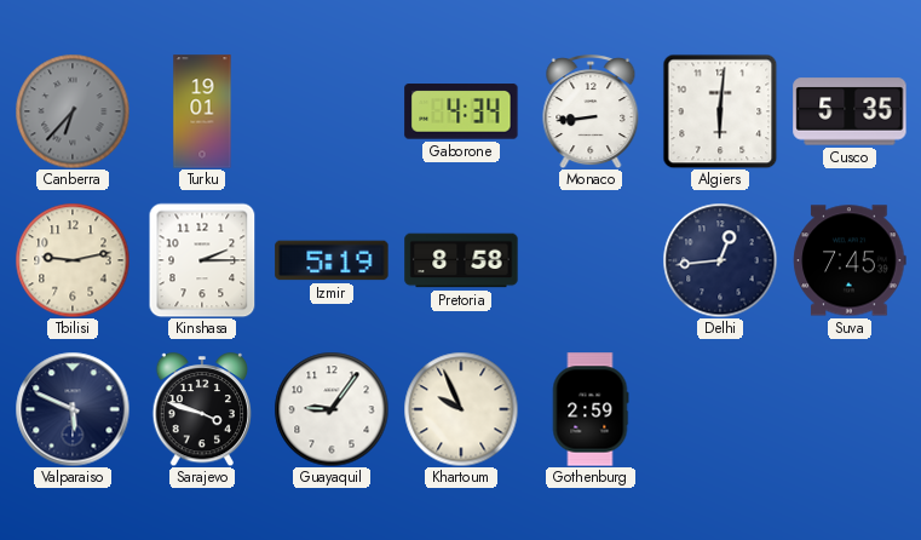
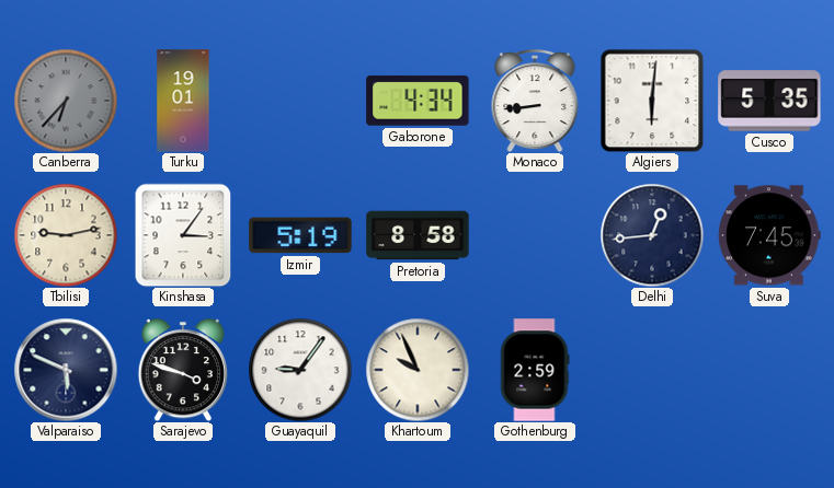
Kinshasa: 2:15 -> 3:06 (183, 235)
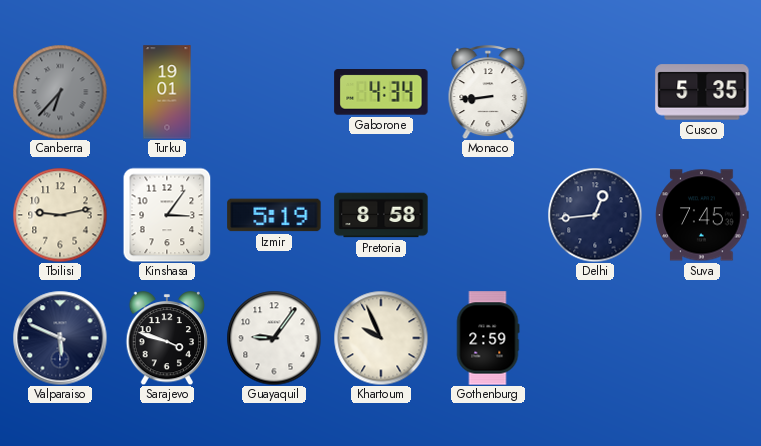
Algiers: 6:01 -> none (652, 101)
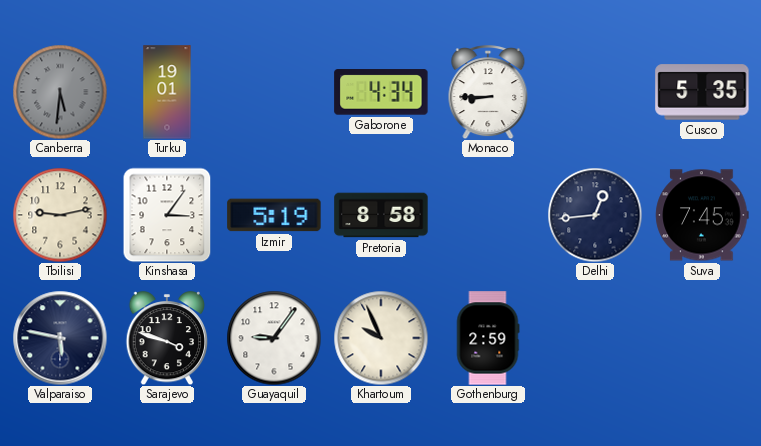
Canberra: 6:37 -> 5:31 (60, 92)
Monaco: 8:44 -> 8:45 (488, 92)
Valparaiso: 5:49 -> 5:47 (60, 338)
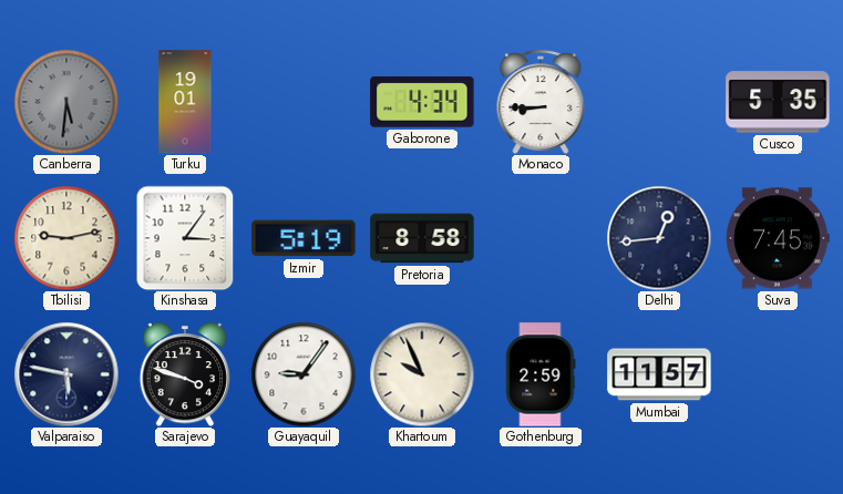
Mumbai: none -> 11:57 (659, 374)
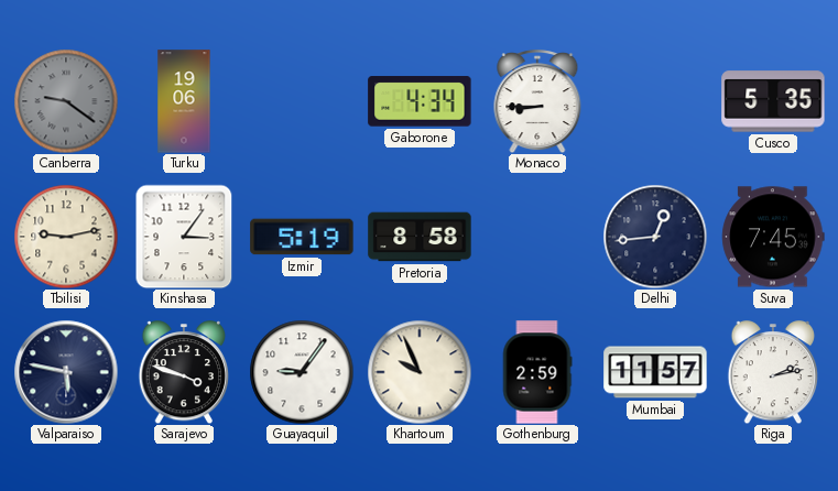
Canberra: 5:31 -> 9:21 (66, 101)
Turku: 19:01 -> 19:06 (184, 101)
Riga: none -> 2:13 (773, 372)
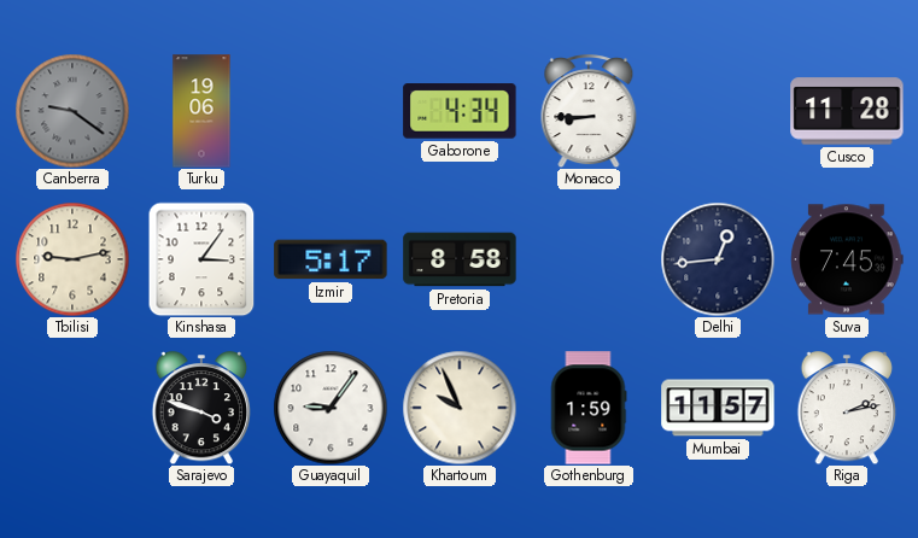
Cusco: 5:35 -> 11:28 (847, 111)
Izmir: 5:19 -> 5:17 (331, 259)
Valparaiso: 5:47 -> none (66, 372)
Gothenburg: 2:59 -> 1:59 (589, 408)
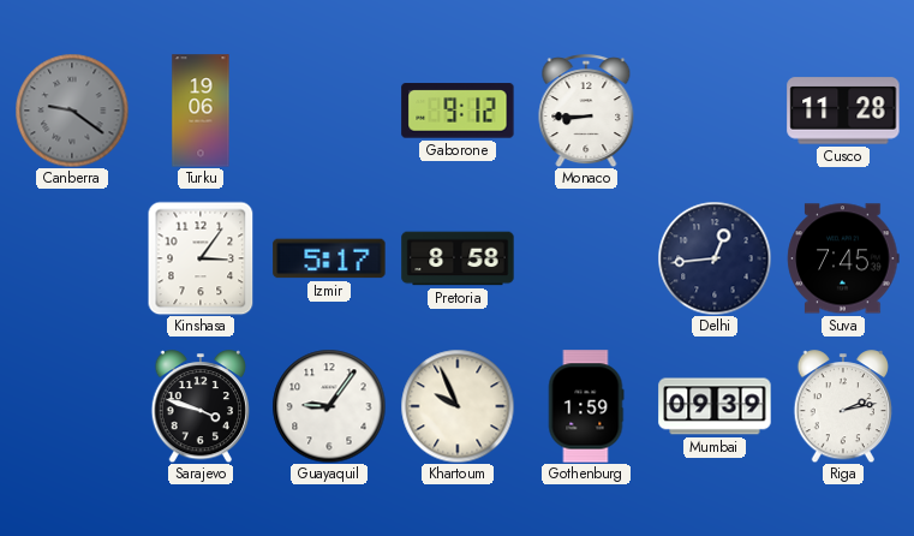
Gaborone: 4:34 -> 9:12 (458, 111)
Tbilisi: 9:13 -> none (72, 259)
Mumbai: 11:57 -> 09:39 (715, 406)
